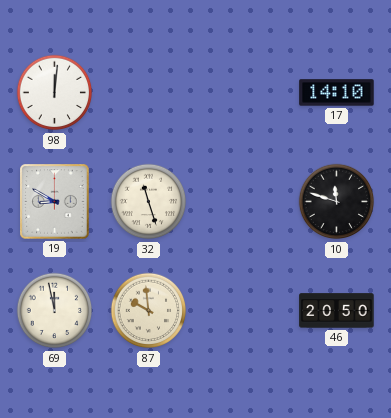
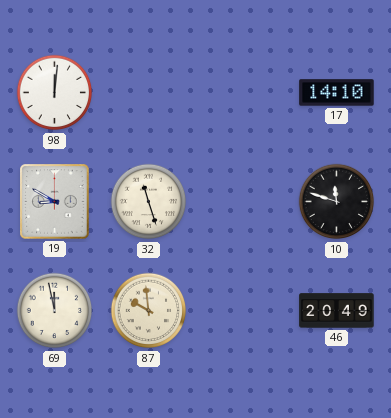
46: 20:50 -> 20:49 (337, 311)
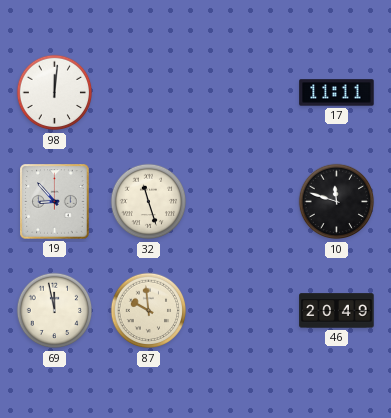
17: 14:10 -> 11:11 (337, 93)
19: 8:50 -> 8:53 (55, 202)
